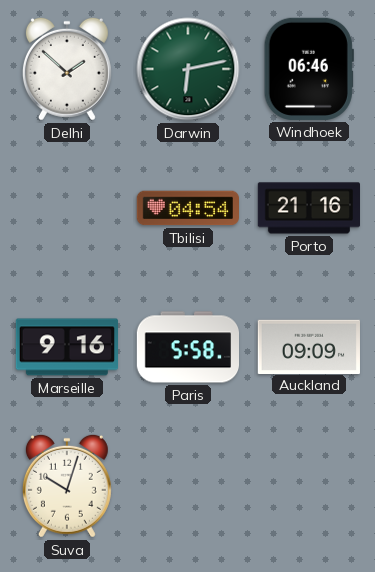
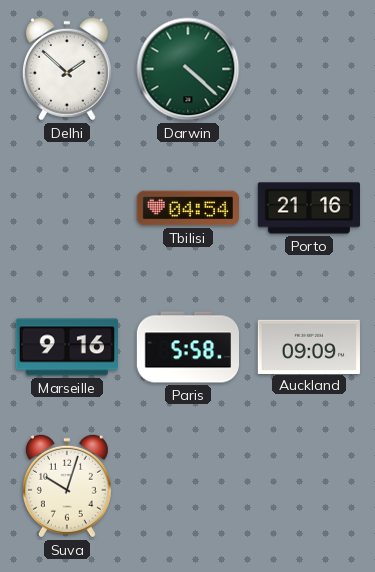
Darwin: 6:13 -> 4:22 (188, 69)
Windhoek: 06:46 -> none (309, 69)
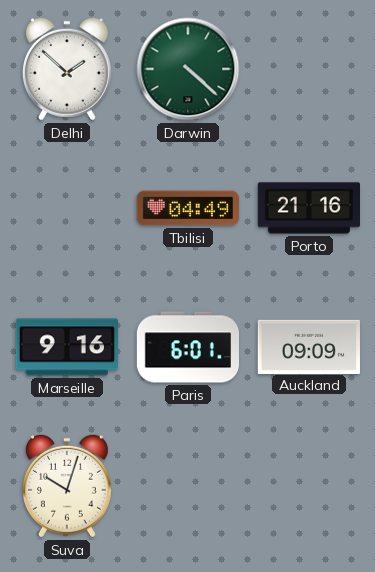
Tbilisi: 04:54 -> 04:49 (187, 208)
Paris: 5:58 -> 6:01 (187, 347)
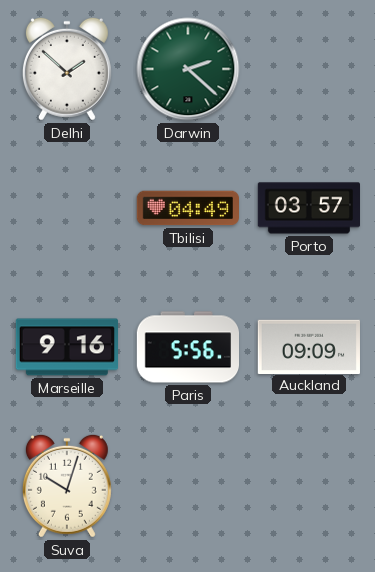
Darwin: 4:22 -> 2:22 (188, 69)
Porto: 21:16 -> 03:57 (308, 208)
Paris: 6:01 -> 5:56 (187, 347)
